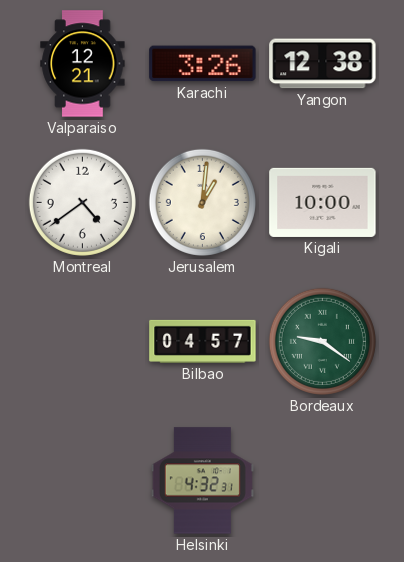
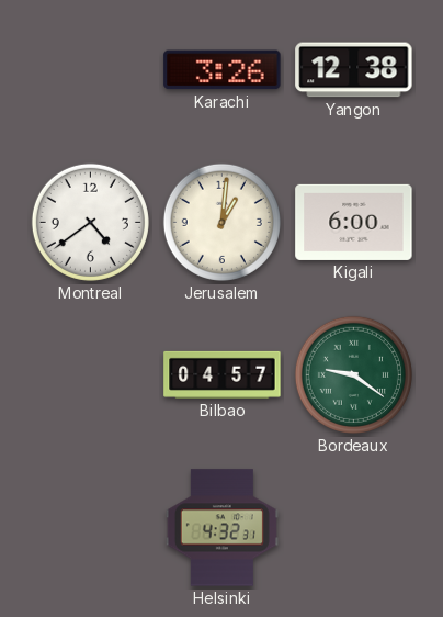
Valparaiso: 12:21 -> none (83, 64)
Kigali: 10:00 -> 6:00 (354, 222)
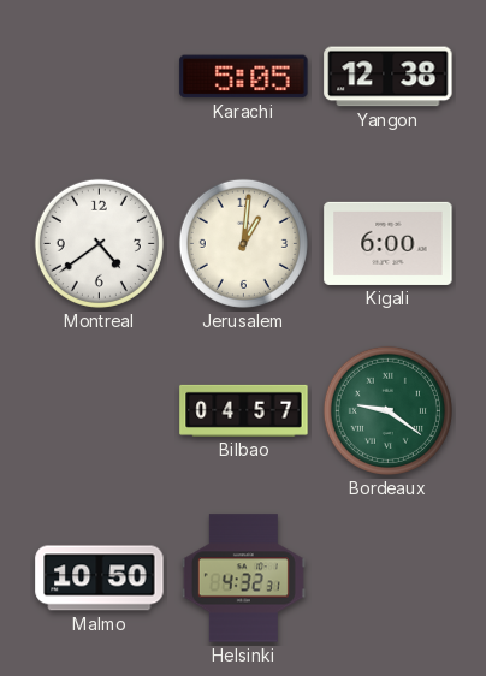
Karachi: 3:26 -> 5:05 (244, 77)
Malmo: none -> 10:50 (100, 579)
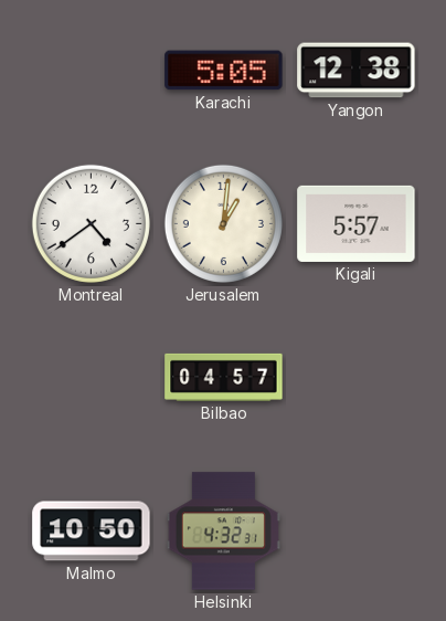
Kigali: 6:00 -> 5:57 (357, 223)
Bordeaux: 9:21 -> none (387, 410)
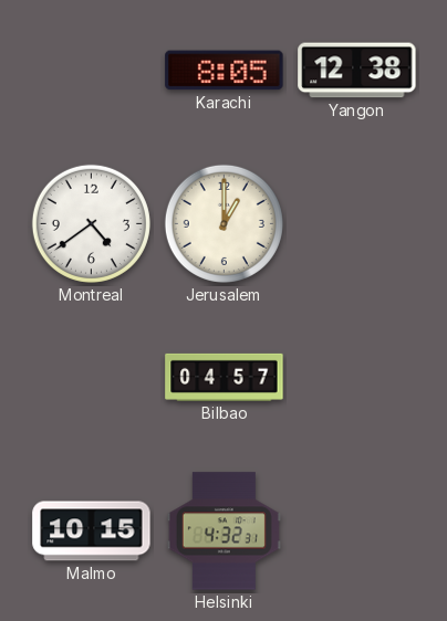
Karachi: 5:05 -> 8:05 (225, 71)
Jerusalem: 1:01 -> 1:00 (224, 223)
Kigali: 5:57 -> none (357, 223)
Malmo: 10:50 -> 10:15 (92, 531)
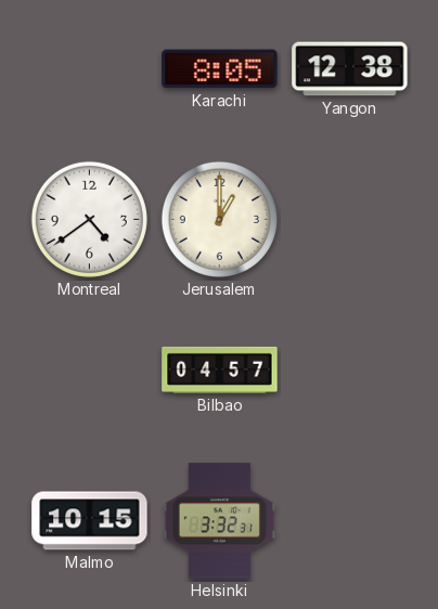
Helsinki: 4:32 -> 3:32 (219, 521)
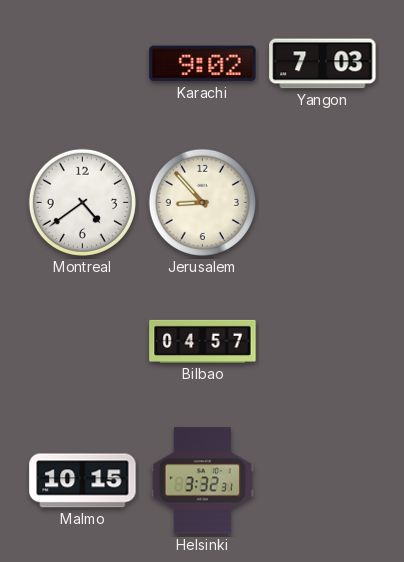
Karachi: 8:05 -> 9:02 (203, 64)
Yangon: 12:38 -> 7:03 (323, 64)
Jerusalem: 1:00 -> 8:53 (202, 202)
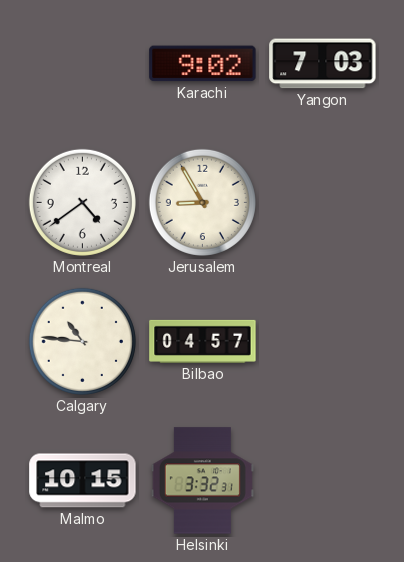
Jerusalem: 8:53 -> 8:55 (202, 202)
Calgary: none -> 10:46 (82, 341)
